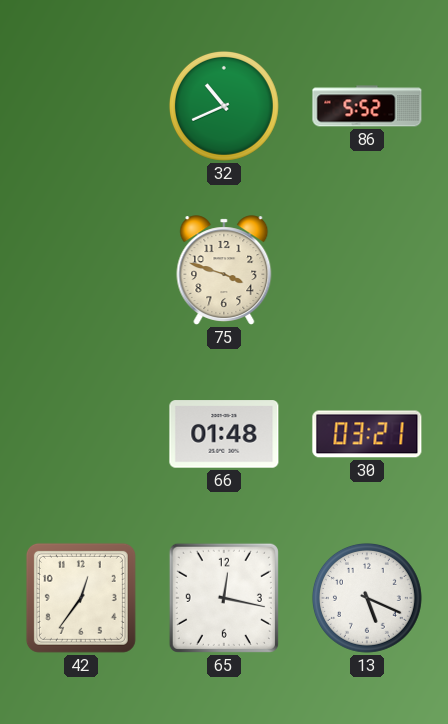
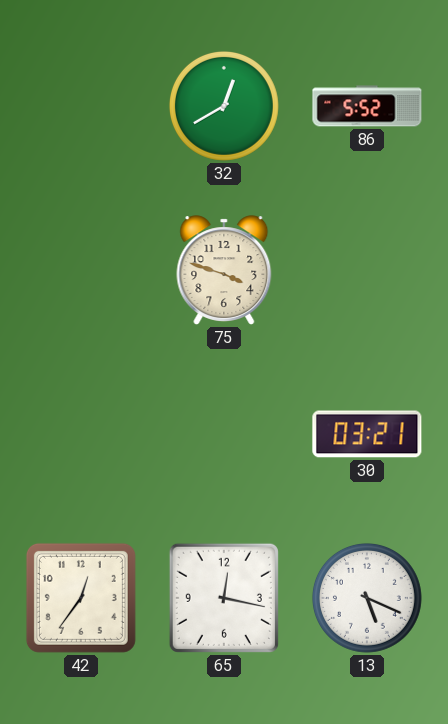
32: 10:41 -> 12:40 (224, 106)
66: 01:48 -> none (224, 434)
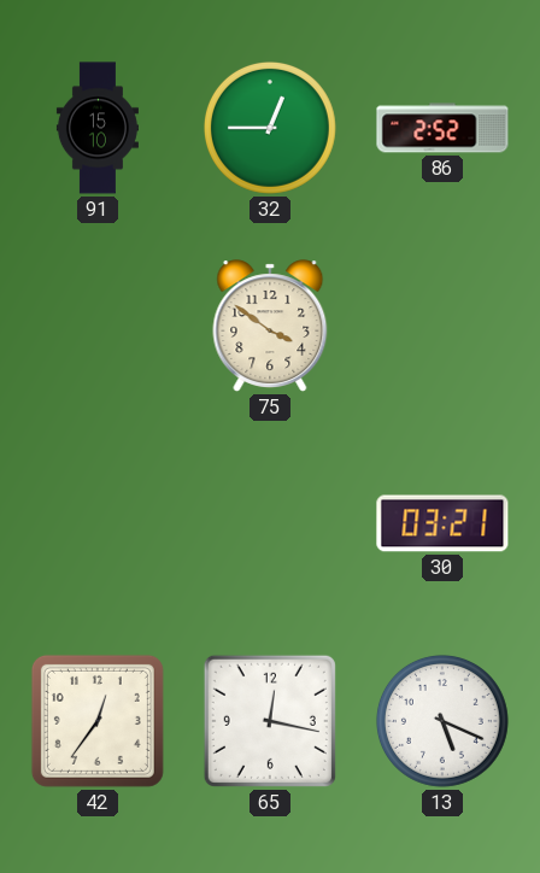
91: none -> 15:10 (98, 128)
32: 12:40 -> 12:45 (270, 128)
86: 5:52 -> 2:52 (442, 128)
75: 3:48 -> 3:51 (270, 326)
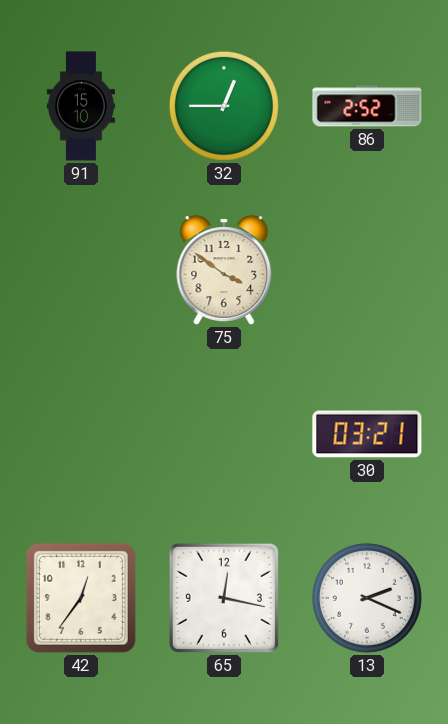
13: 5:19 -> 2:19 (367, 598)
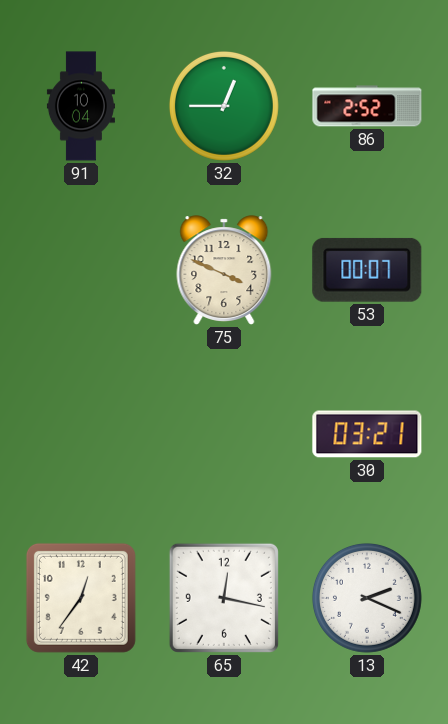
91: 15:10 -> 10:04 (81, 106)
75: 3:51 -> 3:49 (224, 270)
53: none -> 00:07 (367, 270)
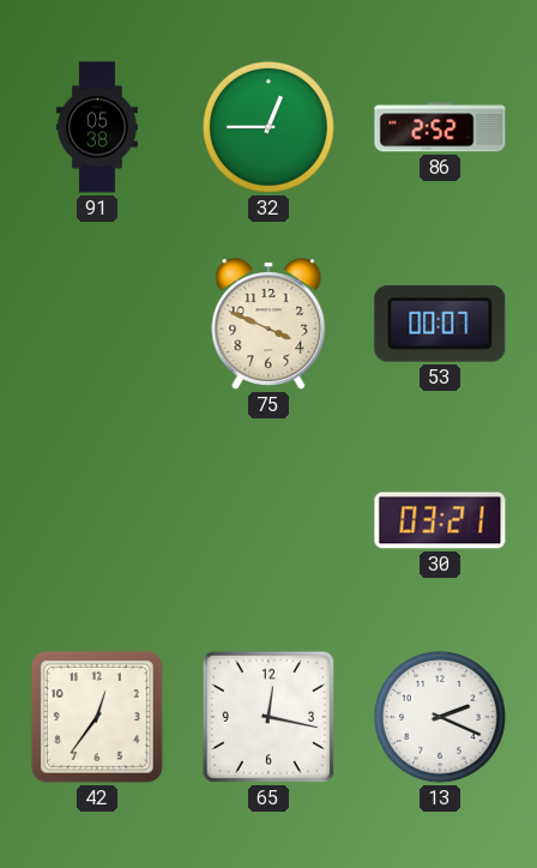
91: 10:04 -> 05:38 (97, 127)
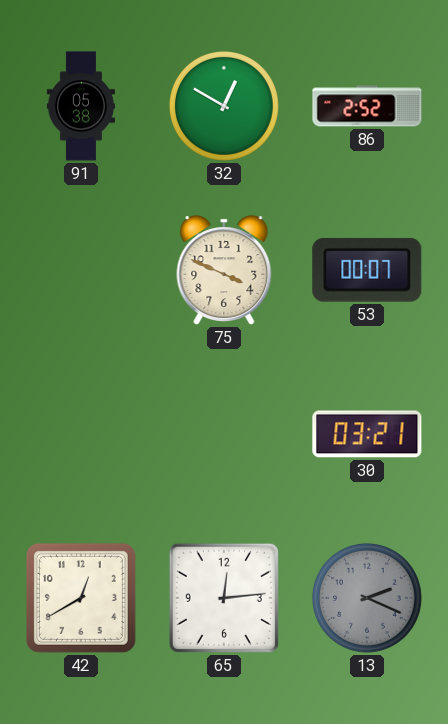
32: 12:45 -> 12:50 (224, 106)
42: 12:36 -> 12:40 (81, 598)
65: 12:17 -> 12:14 (224, 598)
13 dial: white -> grey (367, 598)
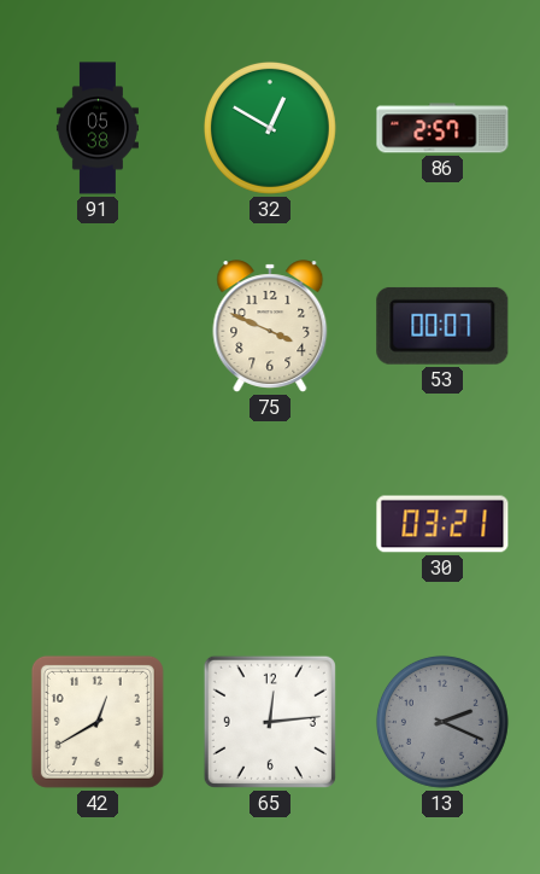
86: 2:52 -> 2:57 (442, 128)
